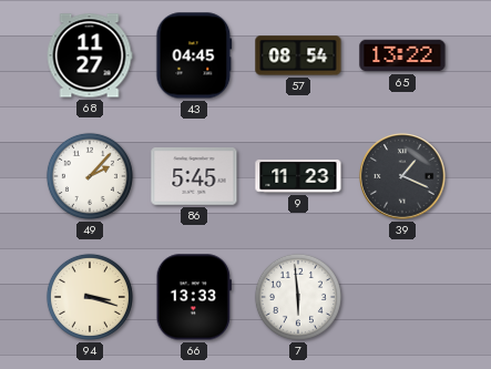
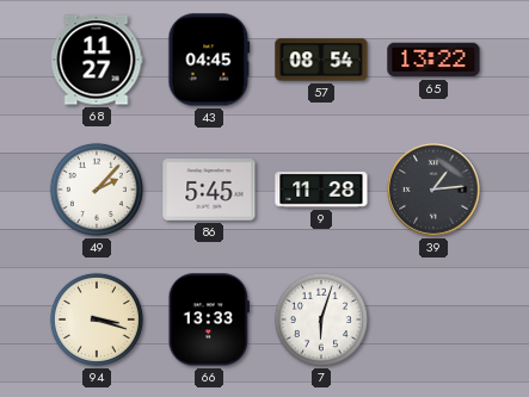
9: 11:23 -> 11:28 (321, 190)
39: 1:19 -> 1:14 (433, 190)
7: 5:59 -> 6:03 (321, 320)
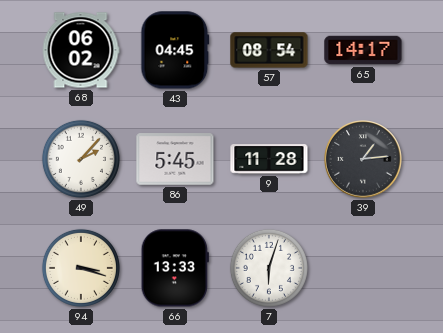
68: 11:27 -> 06:02 (81, 50)
65: 13:22 -> 14:17 (363, 50)
